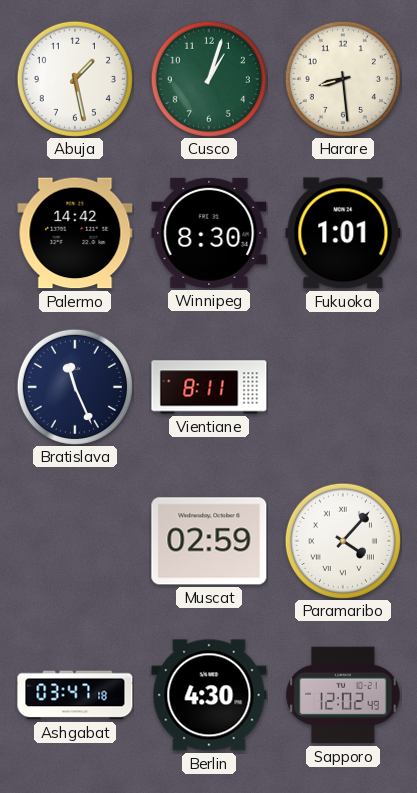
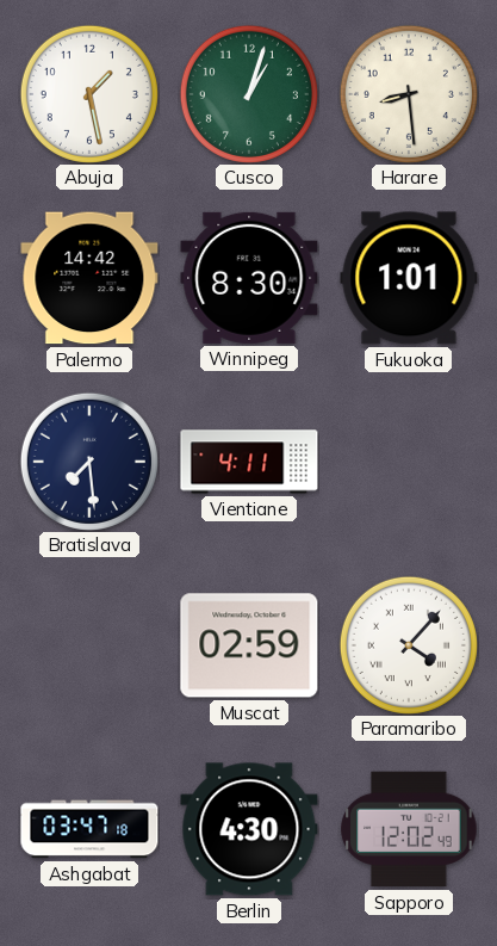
Bratislava: 11:26 -> 7:29 (89, 462)
Vientiane: 8:11 -> 4:11 (249, 462)
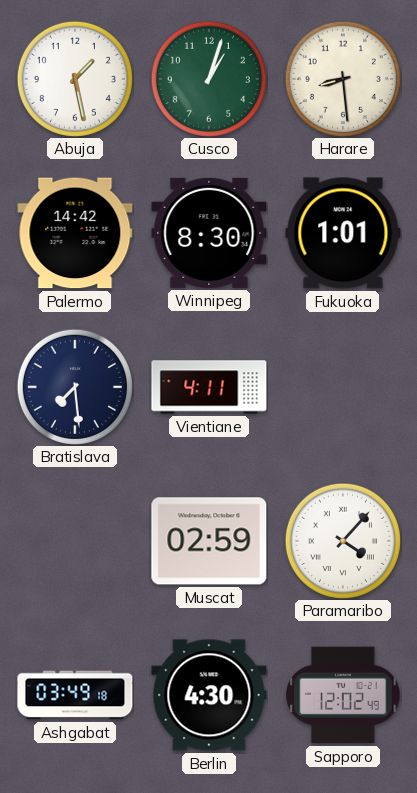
Ashgabat: 03:47 -> 03:49 (75, 695)
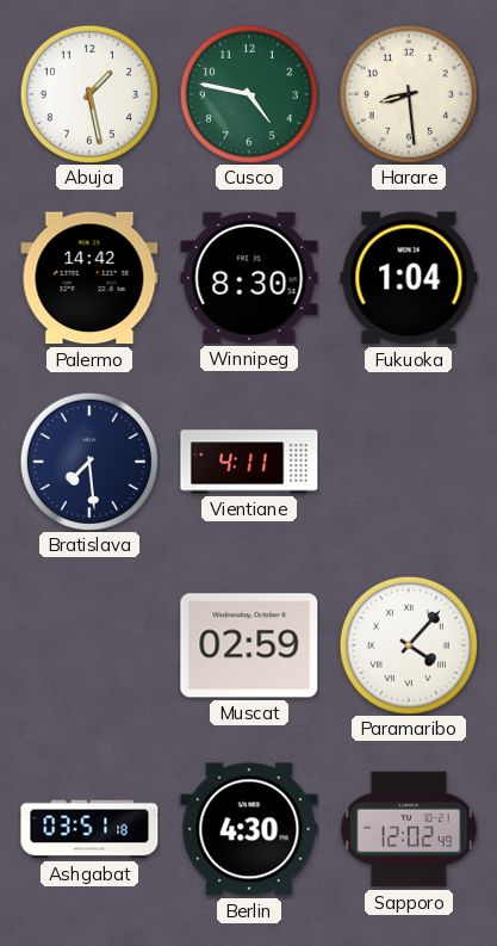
Cusco: 1:03 -> 4:47 (249, 94)
Fukuoka: 1:01 -> 1:04 (409, 278)
Ashgabat: 03:49 -> 03:51 (89, 829)
